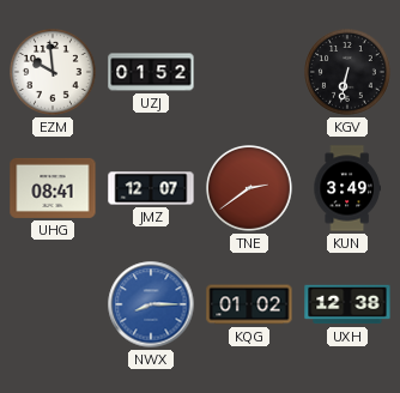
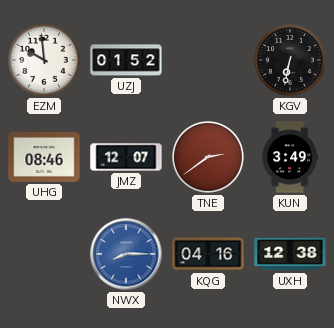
UHG: 08:41 -> 08:46 (44, 157)
KQG: 01:02 -> 04:16 (208, 254)
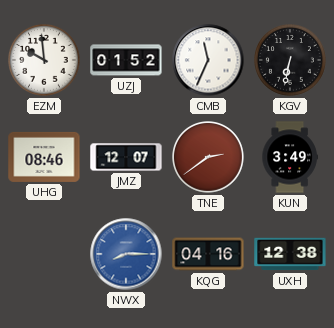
CMB: none -> 11:34 (208, 60)
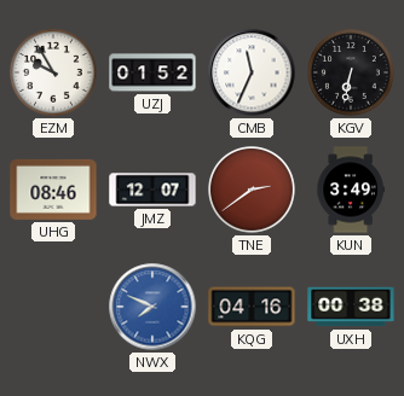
EZM: 9:59 -> 9:55 (54, 74)
NWX: 8:15 -> 7:49 (152, 307)
UXH: 12:38 -> 00:38 (351, 307)
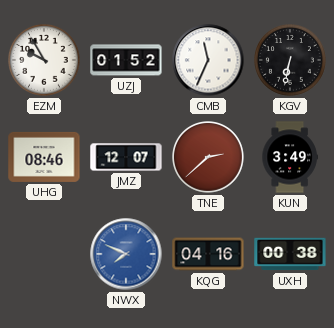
TNE: 2:39 -> 2:38 (209, 158)
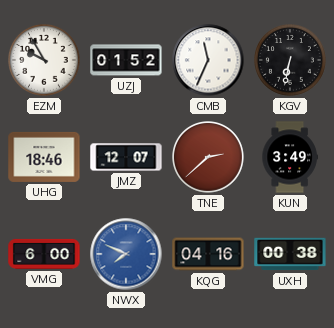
UHG: 08:46 -> 18:46 (44, 157)
VMG: none -> 6:00 (44, 254)
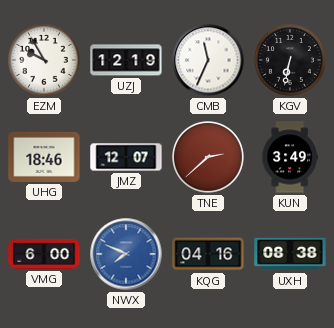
UZJ: 01:52 -> 12:19 (126, 60)
UXH: 00:38 -> 08:38 (290, 254)
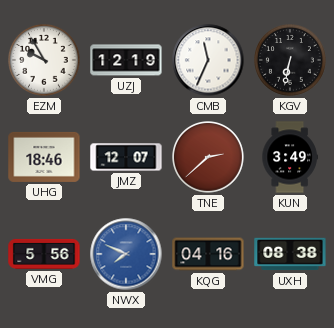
VMG: 6:00 -> 5:56 (44, 254)
